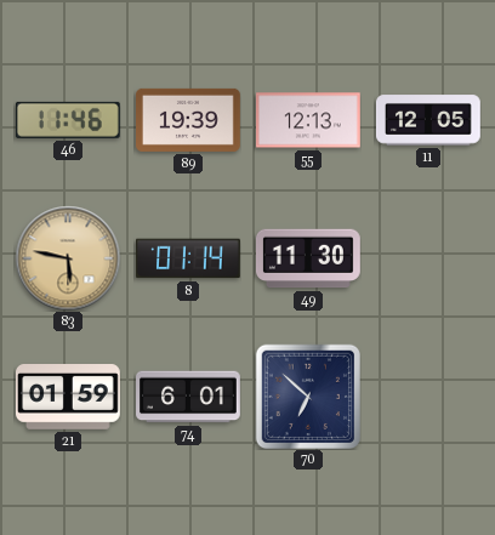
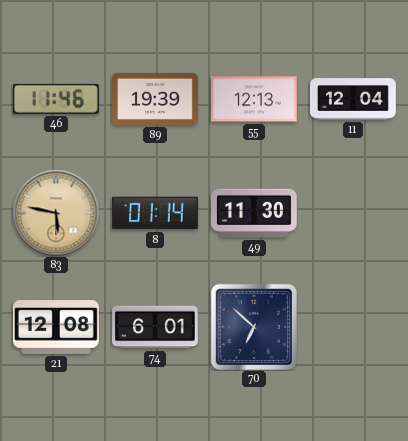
11: 12:05 -> 12:04 (354, 99)
21: 01:59 -> 12:08 (56, 328)
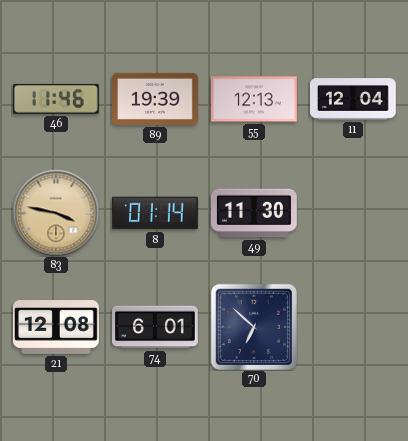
83: 5:47 -> 3:47 (56, 213)
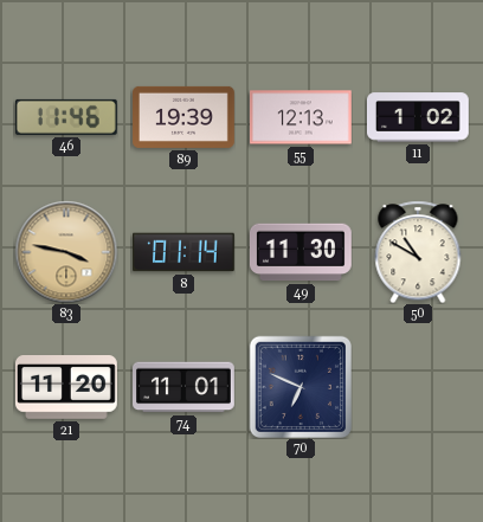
11: 12:04 -> 1:02 (419, 117)
50: none -> 10:50 (418, 252)
21: 12:08 -> 11:20 (66, 388)
74: 6:01 -> 11:01 (185, 387)
70: 6:52 -> 6:49 (300, 386)
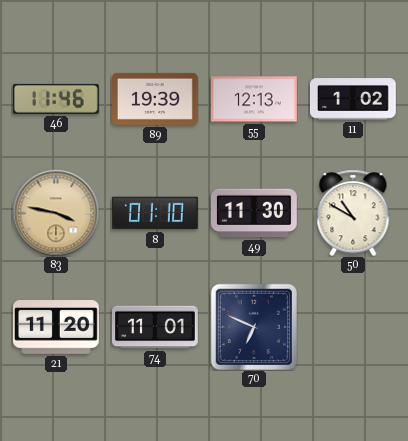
8: 01:14 -> 01:10 (156, 213)
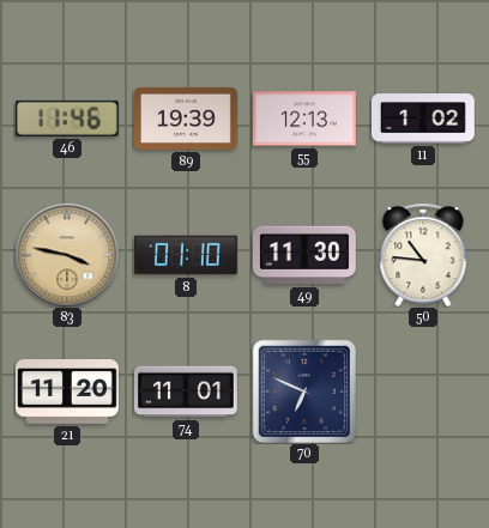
50: 10:50 -> 10:46 (423, 255)
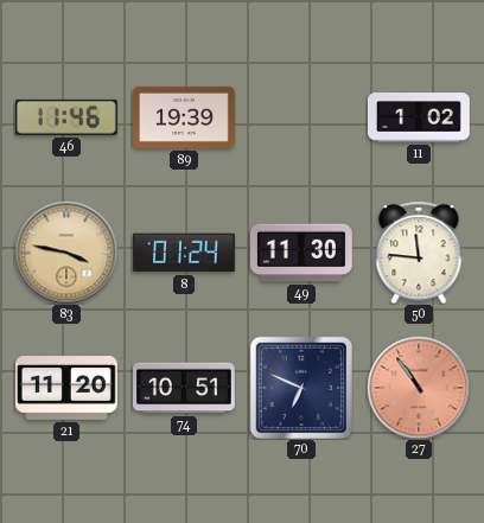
55: 12:13 -> none (304, 119)
8: 01:10 -> 01:24 (185, 253)
50: 10:46 -> 11:46 (419, 253)
74: 11:01 -> 10:51 (185, 388)
27: none -> 10:54 (419, 388)
